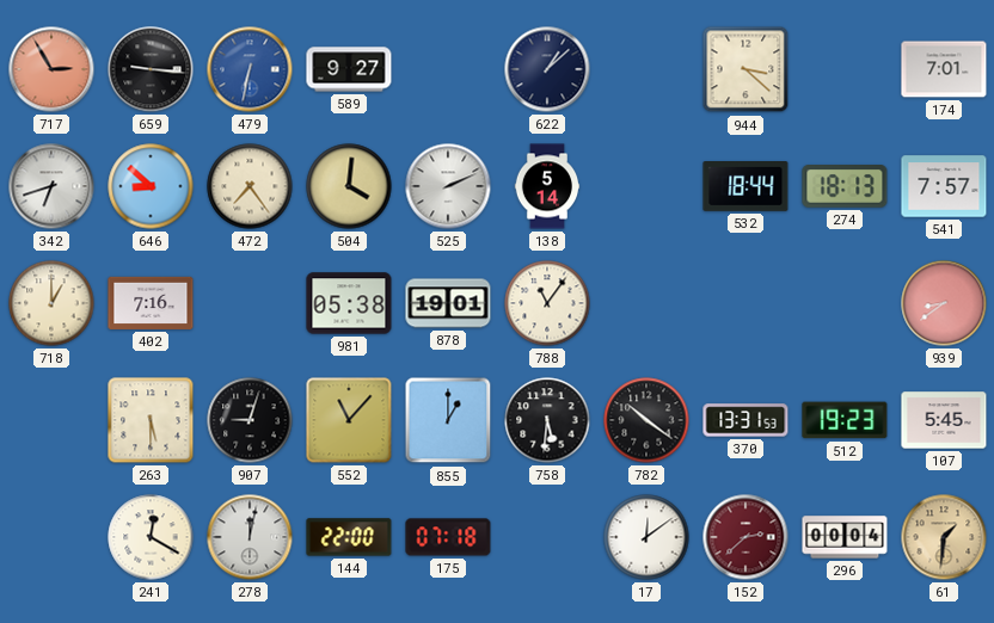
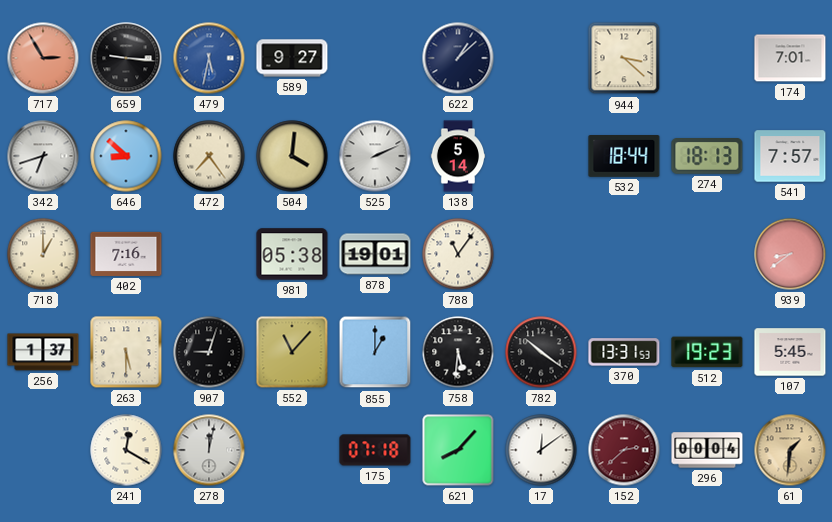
479: 6:32 -> 5:32 (209, 58)
256: none -> 1:37 (43, 352)
144: 22:00 -> none (349, 537)
621: none -> 8:07 (458, 450)
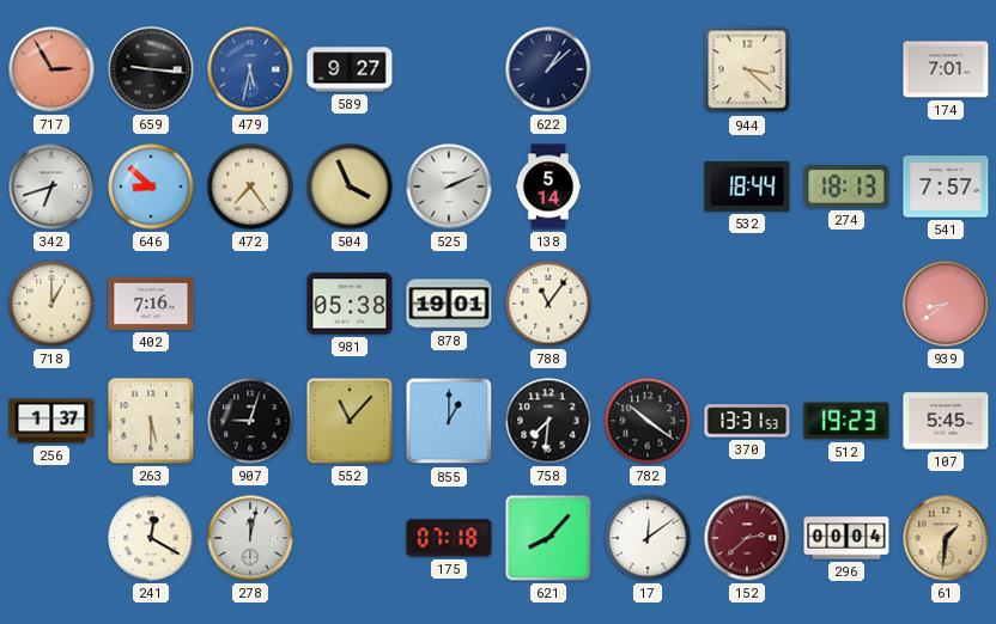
504: 4:01 -> 3:56 (350, 186)
758: 5:31 -> 7:31 (548, 421)
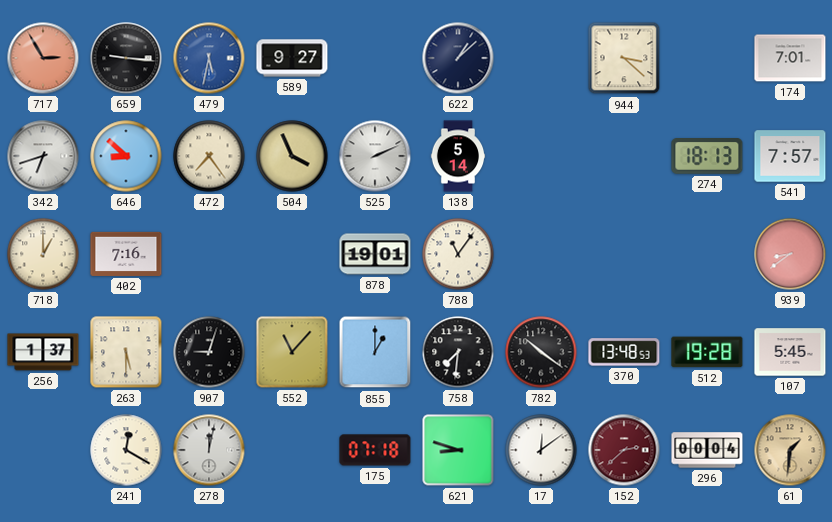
532: 18:44 -> none (747, 188)
981: 05:38 -> none (350, 304)
370: 13:31 -> 13:48 (624, 352)
512: 19:23 -> 19:28 (707, 352)
621: 8:07 -> 8:48 (458, 450)
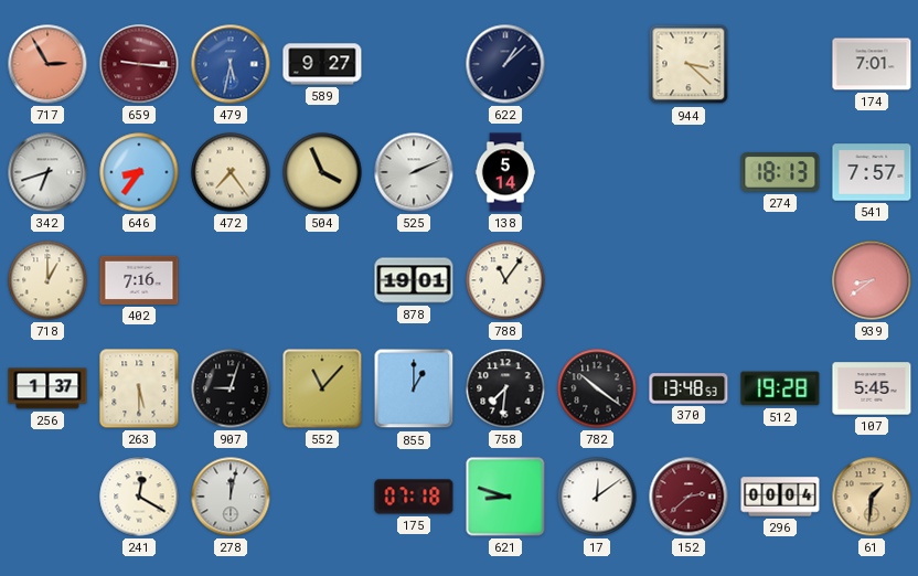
659 dial: black -> burgundy (139, 64)
646: 8:52 -> 8:36 (139, 172)
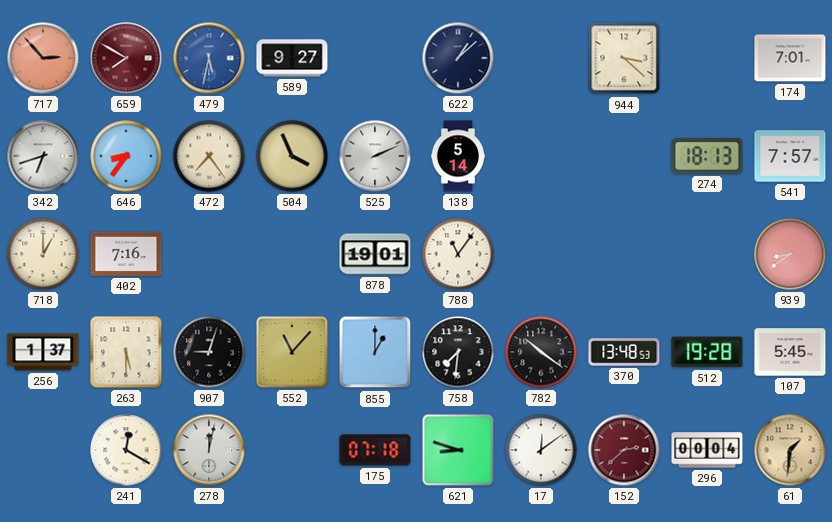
717: 2:55 -> 2:53 (43, 58)
659: 9:16 -> 7:50 (126, 58)
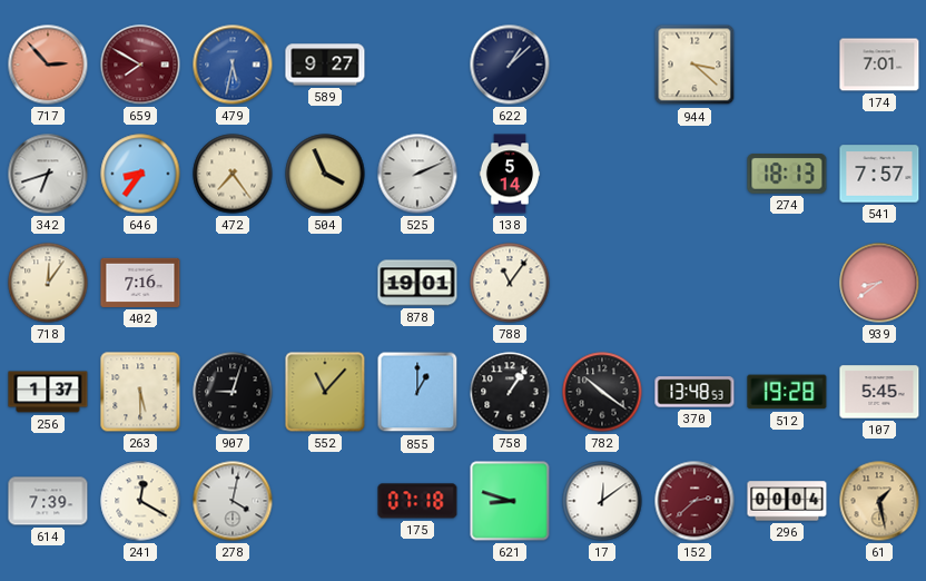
718: 1:00 -> 12:06 (48, 283)
758: 7:31 -> 1:06 (510, 392)
614: none -> 7:39 (48, 501)
278: 12:02 -> 4:02 (233, 501)
61: 1:31 -> 1:28 (879, 501)
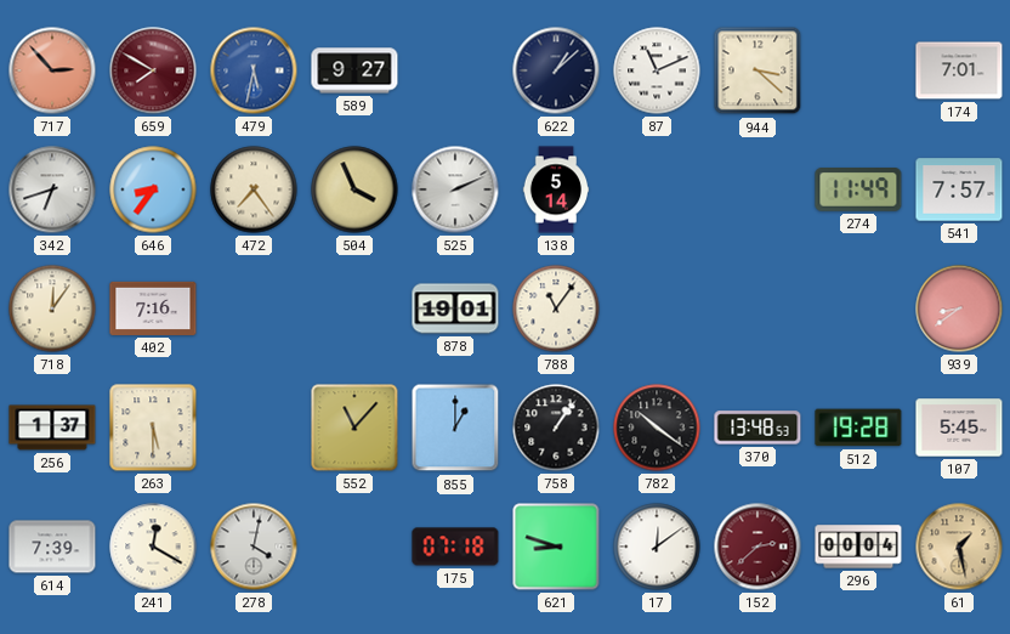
87: none -> 11:11 (657, 70)
274: 18:13 -> 11:49 (858, 189)
907: 9:03 -> none (233, 392)
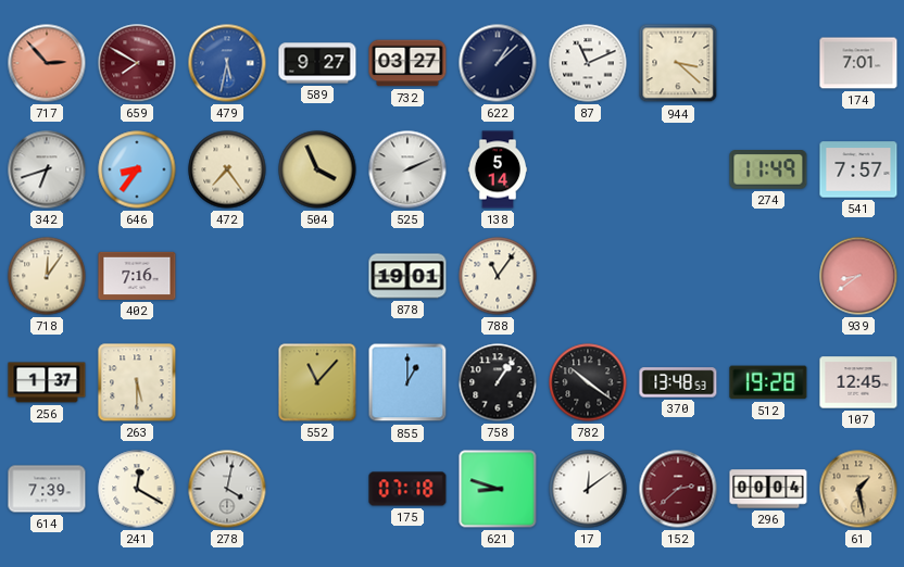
732: none -> 03:27 (407, 63)
107: 5:45 -> 12:45 (858, 382)
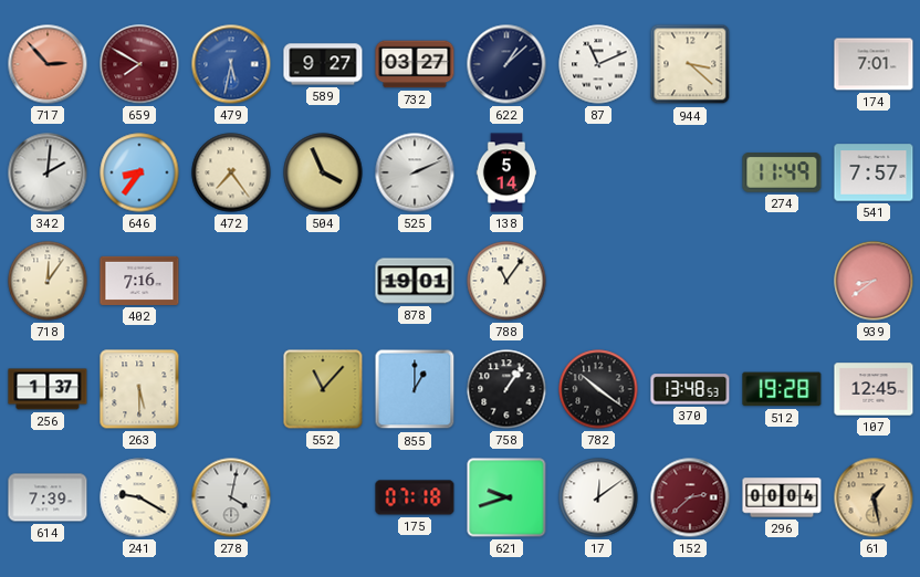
342: 6:42 -> 2:01 (48, 172)
241: 12:20 -> 9:20 (139, 497)
621: 8:48 -> 9:42 (506, 497)
